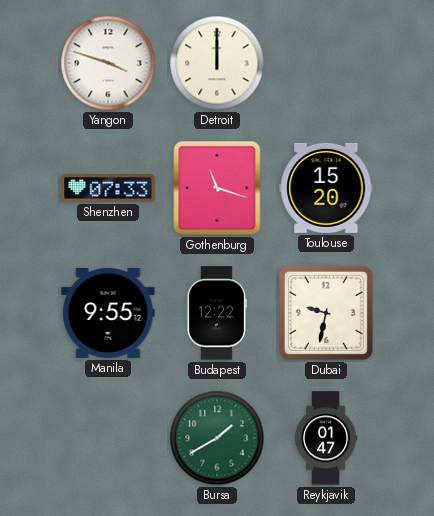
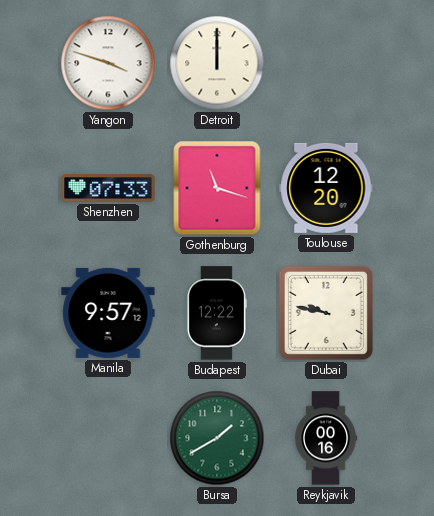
Toulouse: 15:20 -> 12:20 (326, 188)
Manila: 9:55 -> 9:57 (108, 313)
Dubai: 9:32 -> 9:47 (326, 313)
Reykjavik: 01:47 -> 00:16 (326, 438)
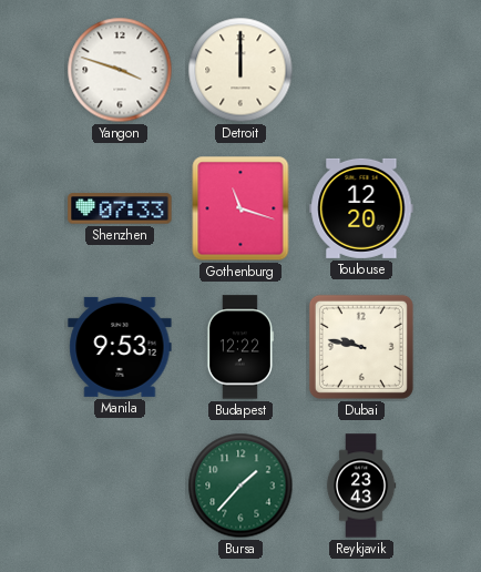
Manila: 9:57 -> 9:53 (120, 347)
Bursa: 1:40 -> 1:37 (240, 486)
Reykjavik: 00:16 -> 23:43 (361, 486)
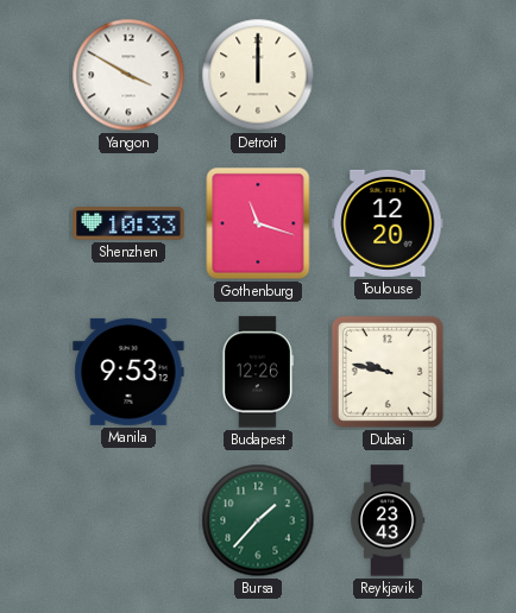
Yangon: 3:48 -> 3:50 (128, 75)
Shenzhen: 07:33 -> 10:33 (128, 223)
Budapest: 12:22 -> 12:26 (257, 372)
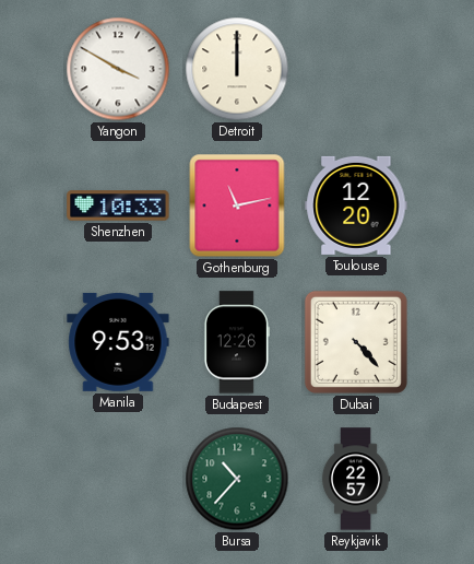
Gothenburg: 11:18 -> 11:13 (237, 205)
Dubai: 9:47 -> 4:23 (356, 342)
Bursa: 1:37 -> 10:37 (237, 479)
Reykjavik: 23:43 -> 22:57 (356, 479)
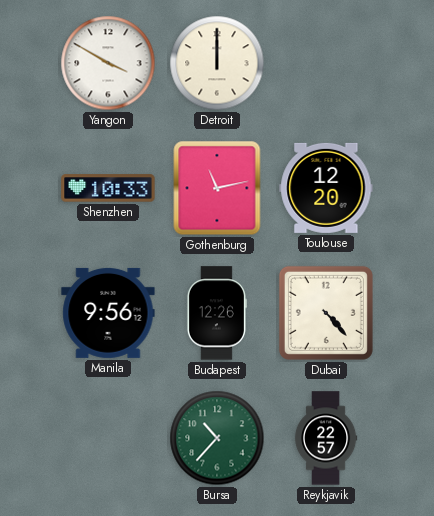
Manila: 9:53 -> 9:56 (108, 313)
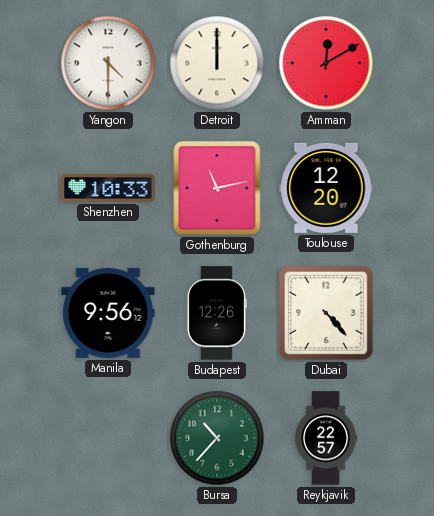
Yangon: 3:50 -> 4:30 (108, 63)
Amman: none -> 12:10 (326, 63)
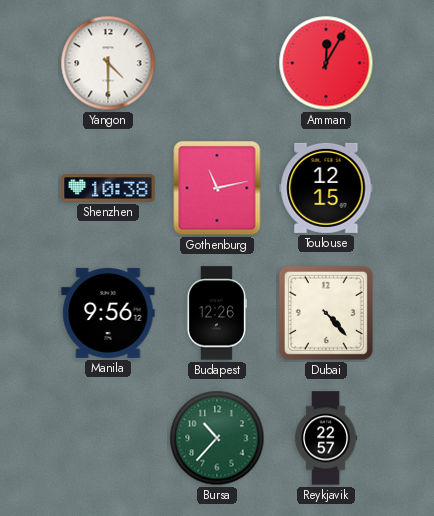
Detroit: 12:00 -> none (217, 63)
Amman: 12:10 -> 12:05 (326, 63)
Shenzhen: 10:33 -> 10:38 (108, 188)
Toulouse: 12:20 -> 12:15 (326, 188)
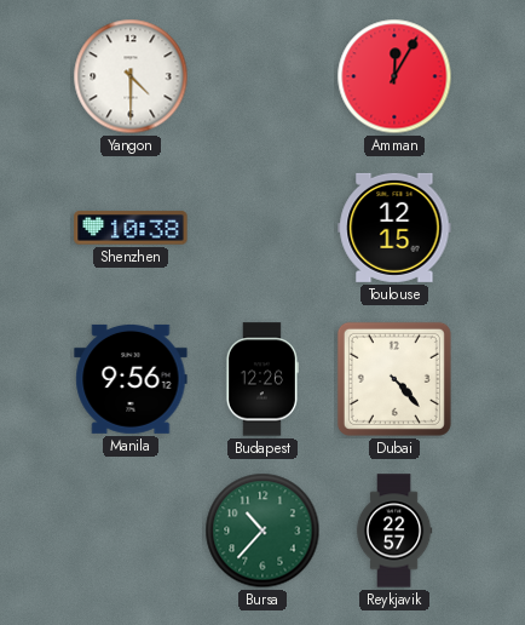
Gothenburg: 11:13 -> none (217, 188)
